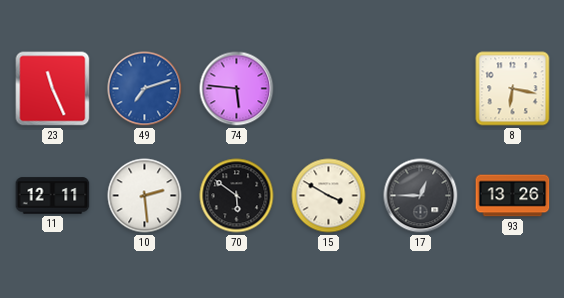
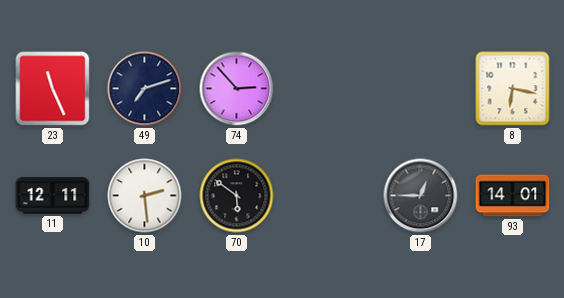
49 dial: blue -> navy (145, 89)
74: 5:46 -> 2:53 (237, 89)
15: 3:50 -> none (329, 196)
93: 13:26 -> 14:01 (513, 196)
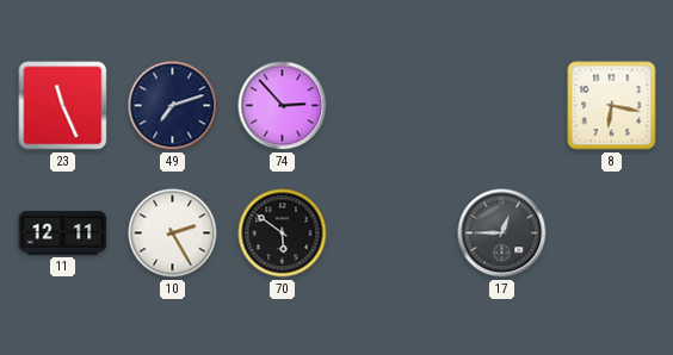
10: 2:29 -> 2:25 (173, 233)
93: 14:01 -> none (513, 196)
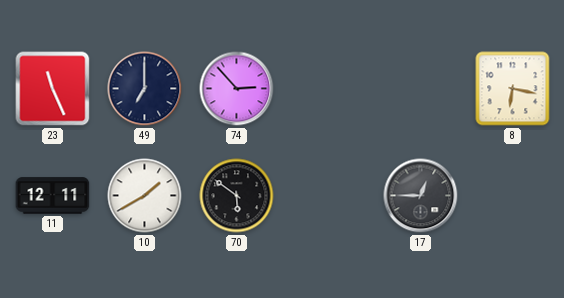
49: 7:12 -> 7:00 (145, 89)
10: 2:25 -> 1:40 (145, 196)
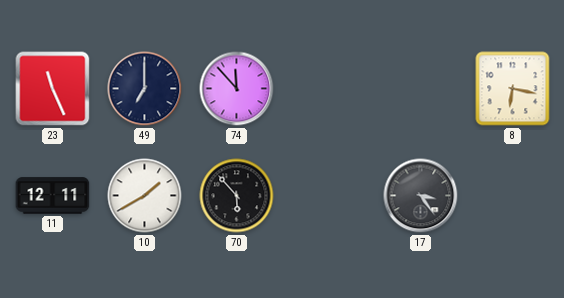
74: 2:53 -> 11:53 (237, 89)
70: 5:51 -> 5:53 (237, 196)
17: 12:45 -> 3:24 (421, 196)
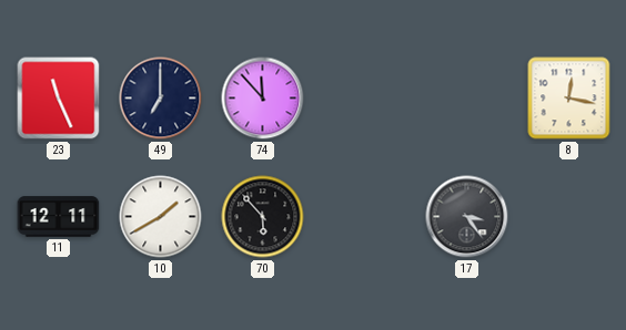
8: 6:17 -> 12:17 (569, 99)
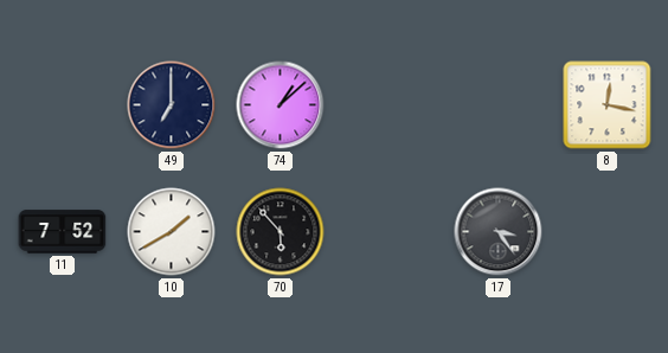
23: 11:26 -> none (59, 99)
74: 11:53 -> 1:08 (281, 105)
11: 12:11 -> 7:52 (63, 232)
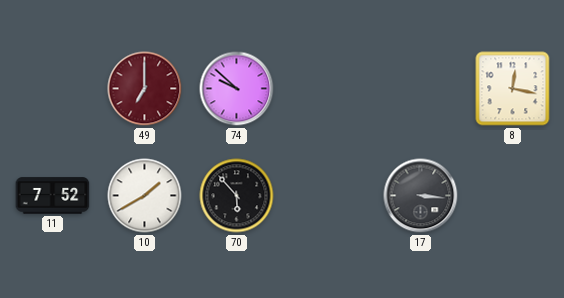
49 dial: navy -> burgundy (145, 89)
74: 1:08 -> 9:52 (237, 89)
17: 3:24 -> 3:16 (421, 196)
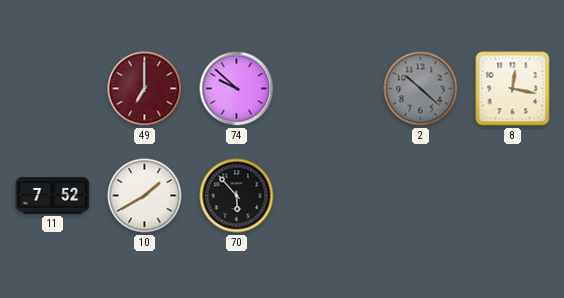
2: none -> 10:22 (421, 89)
17: 3:16 -> none (421, 196)
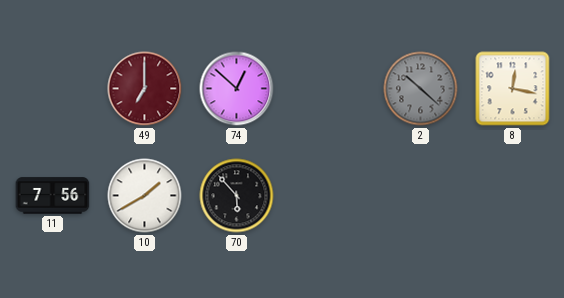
74: 9:52 -> 12:52 (237, 89)
11: 7:52 -> 7:56 (53, 196)
